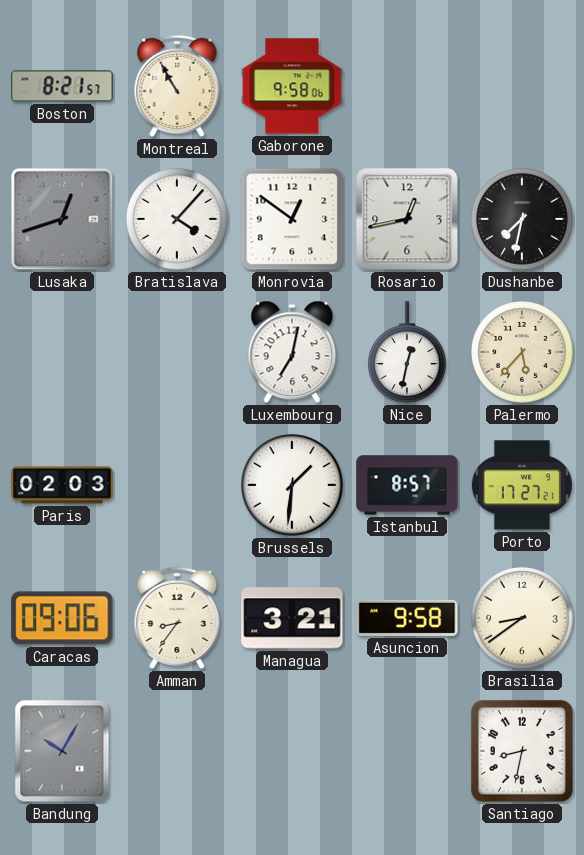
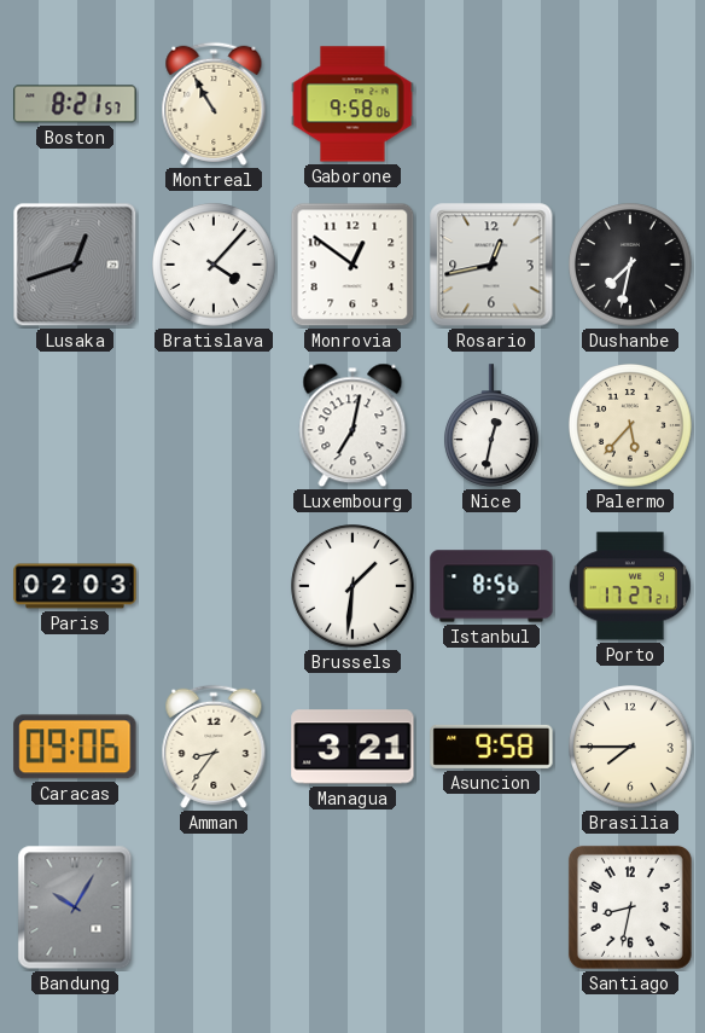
Istanbul: 8:57 -> 8:56 (491, 586)
Brasilia: 8:39 -> 7:45 (630, 747)
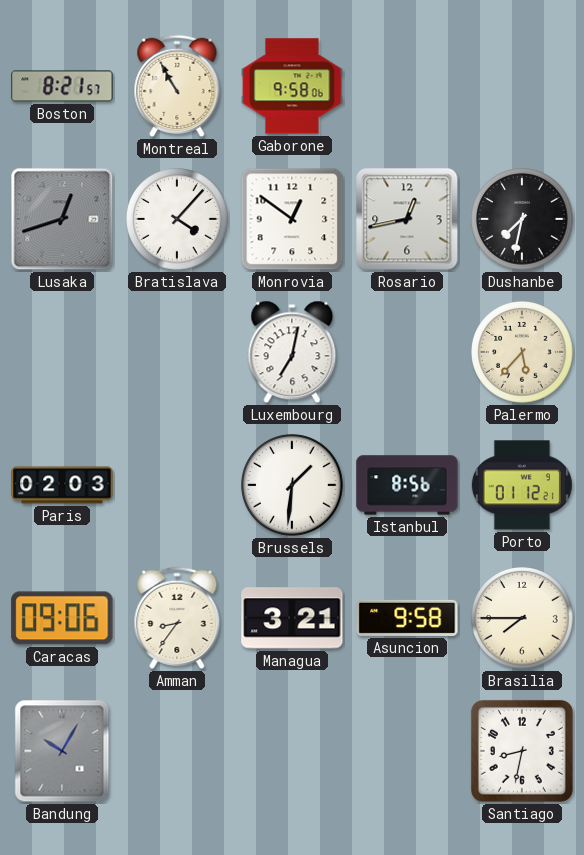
Nice: 12:32 -> none (493, 425)
Porto: 17:27 -> 01:12 (522, 485)
